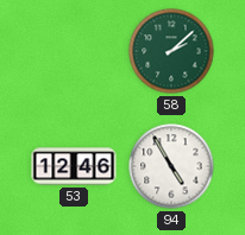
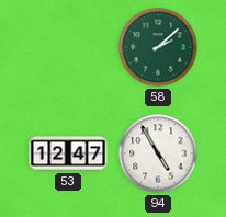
53: 12:46 -> 12:47 (68, 153)
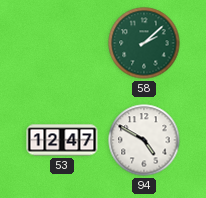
94: 4:55 -> 4:50 (144, 140)
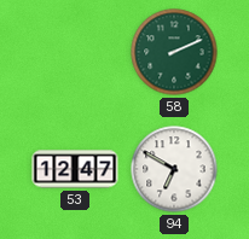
58: 2:08 -> 2:11 (174, 52)
94: 4:50 -> 6:50 (174, 169)
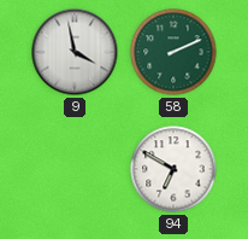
9: none -> 3:58 (75, 52)
53: 12:47 -> none (75, 169)
